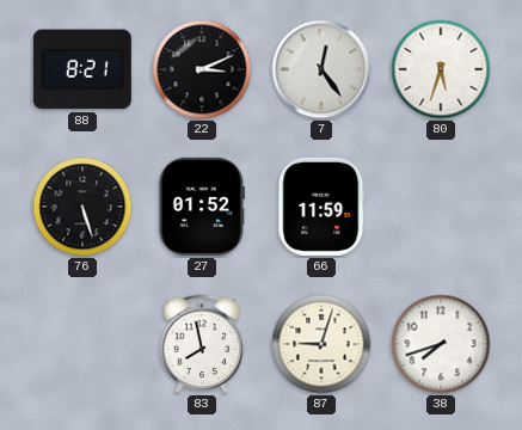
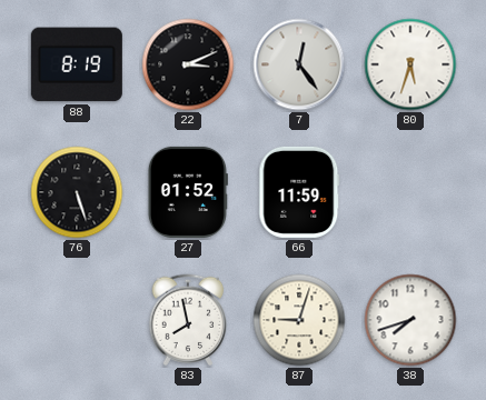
88: 8:21 -> 8:19 (77, 64)
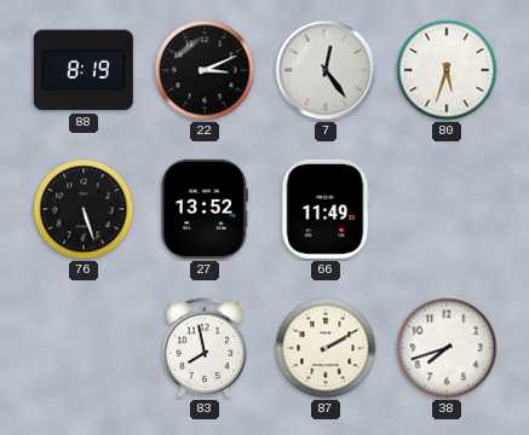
27: 01:52 -> 13:52 (205, 209)
66: 11:59 -> 11:49 (326, 209)
87: 9:03 -> 2:10 (326, 348)
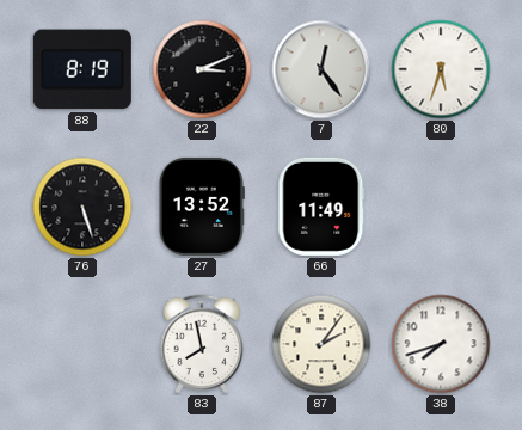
87: 2:10 -> 2:06 (321, 344)
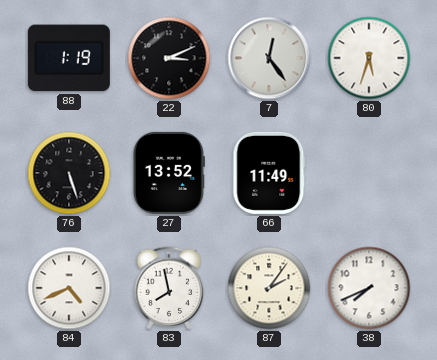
88: 8:19 -> 1:19 (69, 58)
84: none -> 4:41 (69, 288)
38: 7:42 -> 7:41 (369, 288)
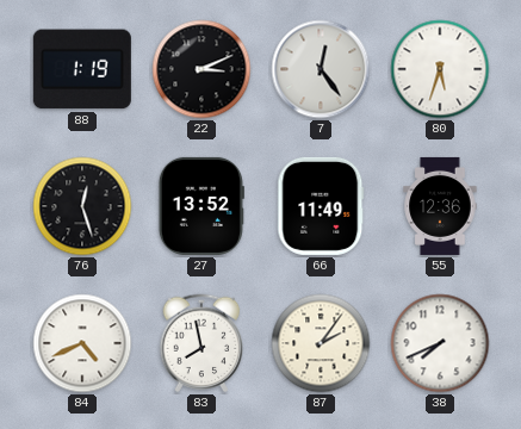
76: 5:27 -> 12:27 (82, 206)
55: none -> 12:36 (440, 206)
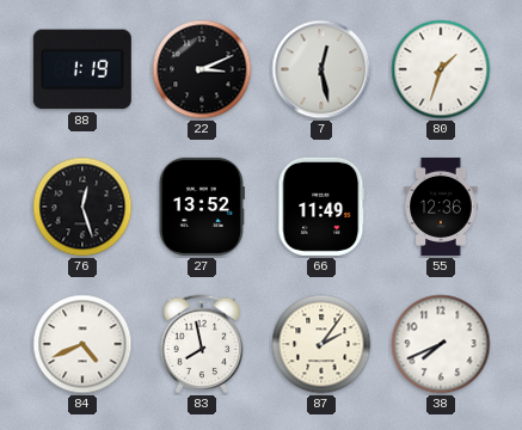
7: 12:24 -> 12:28 (321, 69)
80: 5:33 -> 1:33 (441, 69)
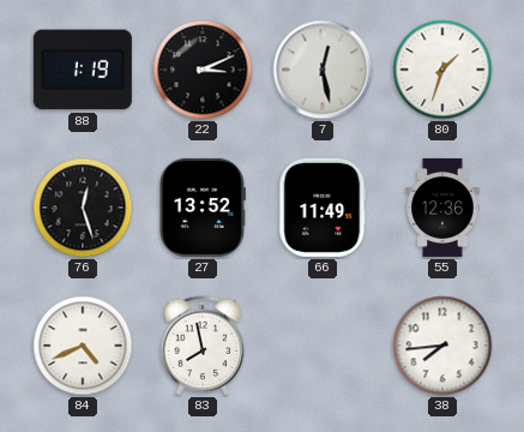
87: 2:06 -> none (321, 344)
38: 7:41 -> 7:44 (442, 346)
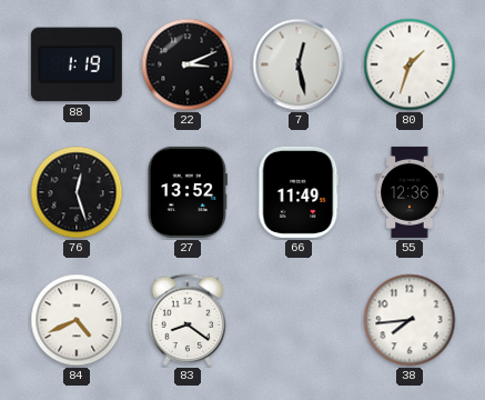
83: 7:58 -> 8:21 (188, 320)
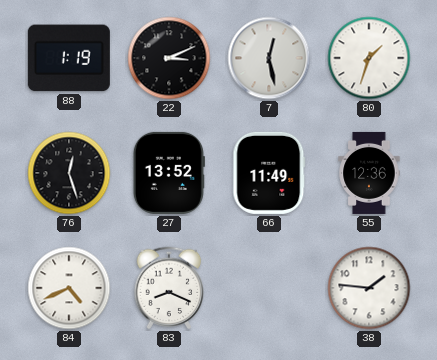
83: 8:21 -> 8:19 (169, 288)
38: 7:44 -> 1:46 (369, 288)
